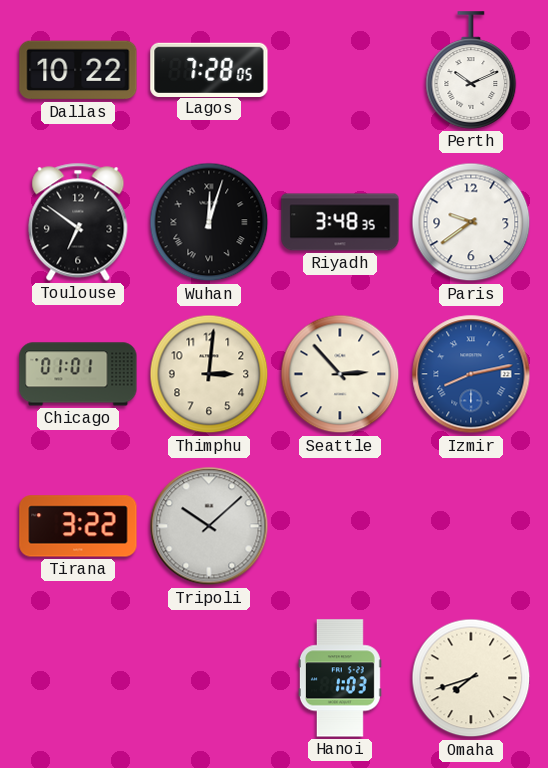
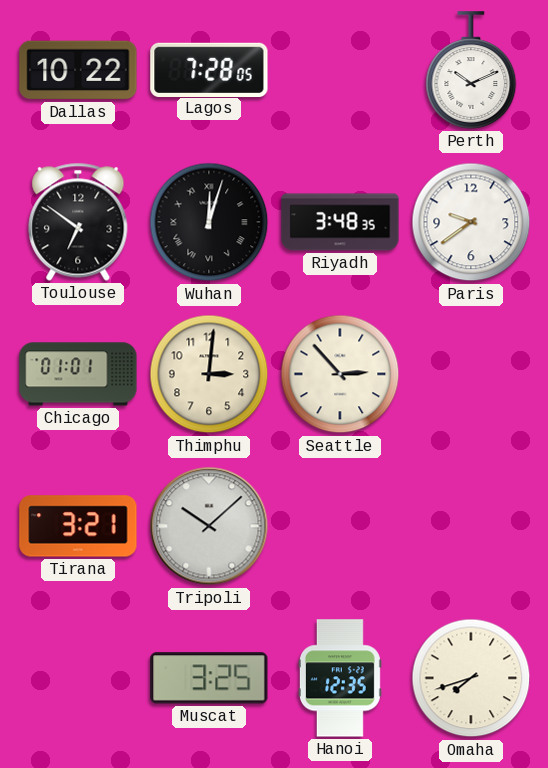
Izmir: 8:13 -> none (471, 374)
Tirana: 3:22 -> 3:21 (78, 526)
Muscat: none -> 3:25 (209, 678)
Hanoi: 1:03 -> 12:35 (340, 678)
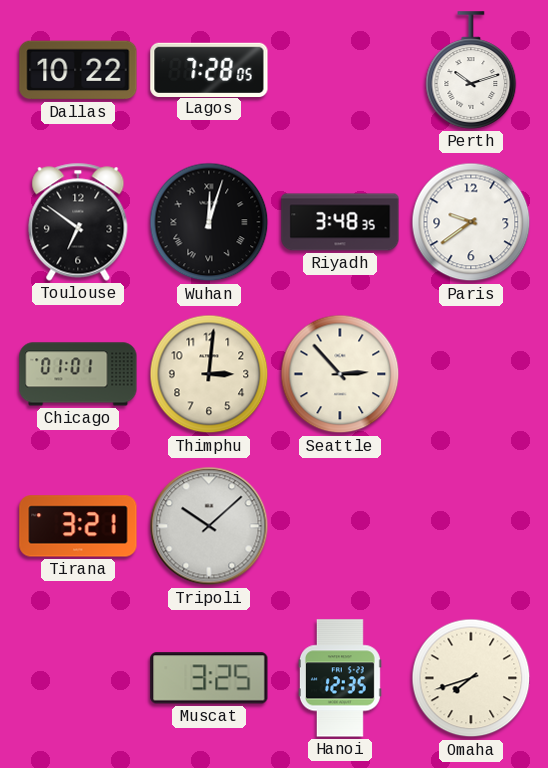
Perth: 10:11 -> 10:12 (471, 70)
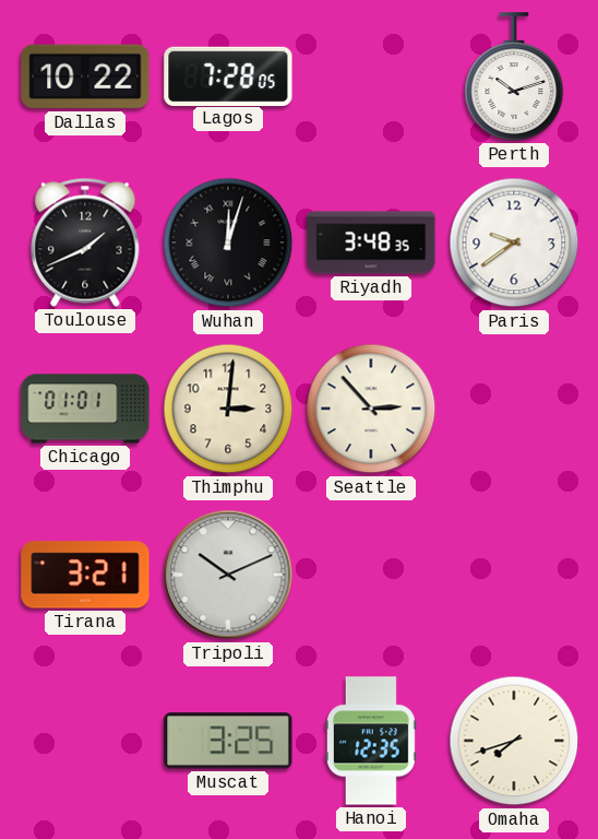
Toulouse: 6:51 -> 1:41 (85, 243)
Tripoli: 10:08 -> 10:11 (228, 575)
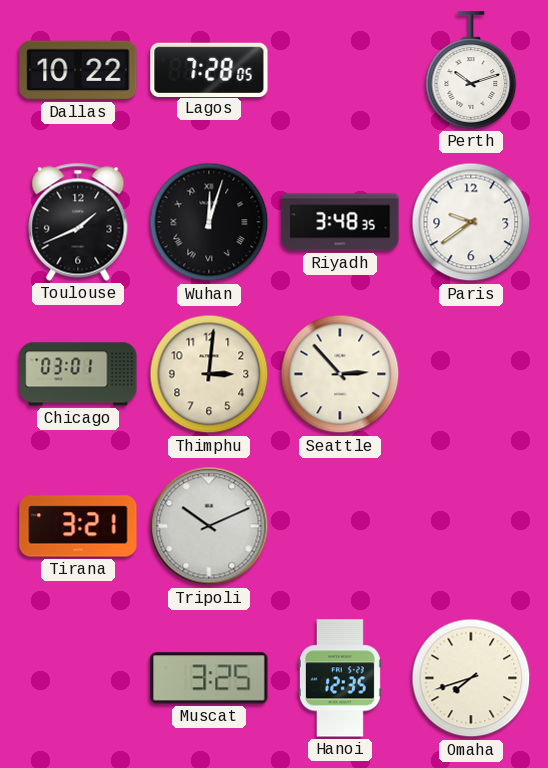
Chicago: 01:01 -> 03:01 (78, 374)
